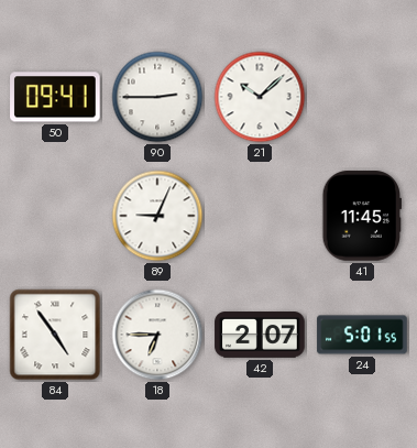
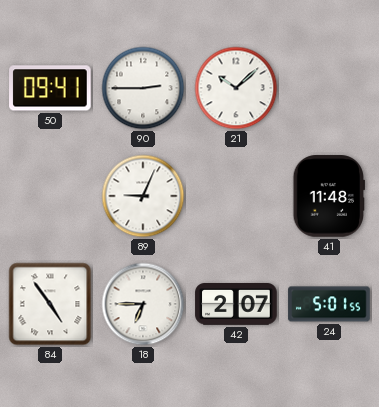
41: 11:45 -> 11:48 (329, 196)
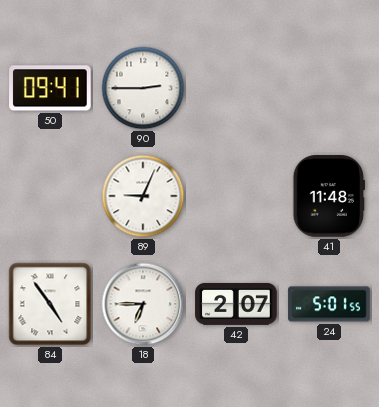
21: 10:08 -> none (236, 88)
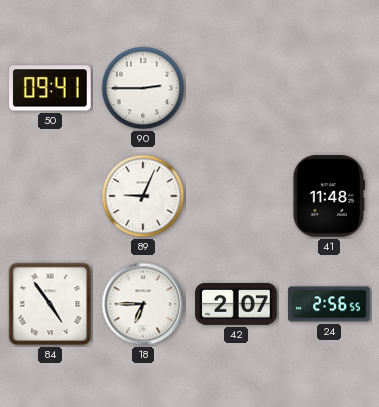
24: 5:01 -> 2:56 (329, 304)
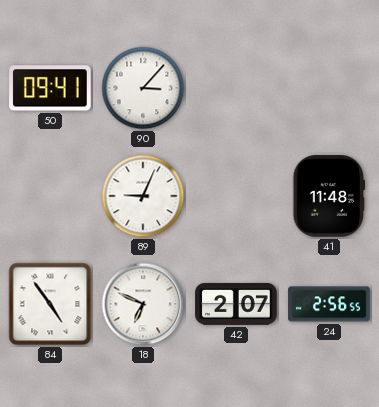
90: 2:45 -> 3:07 (143, 88)
18: 6:45 -> 6:49 (143, 304)
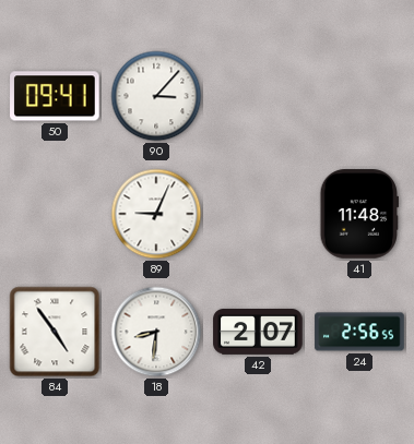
18: 6:49 -> 8:31 (156, 332)
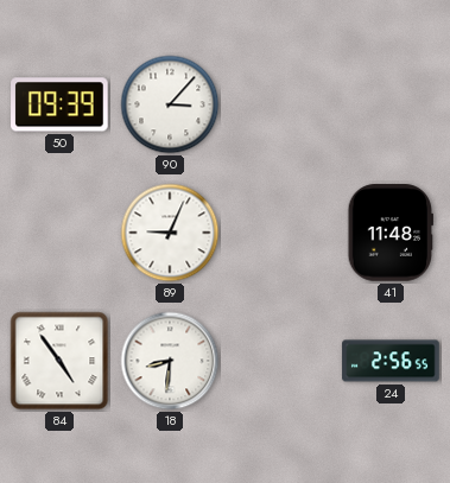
50: 09:41 -> 09:39 (59, 104)
42: 2:07 -> none (258, 333)
